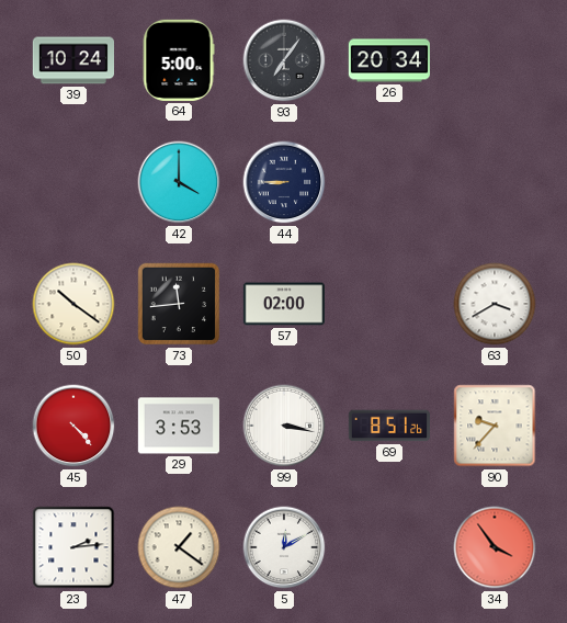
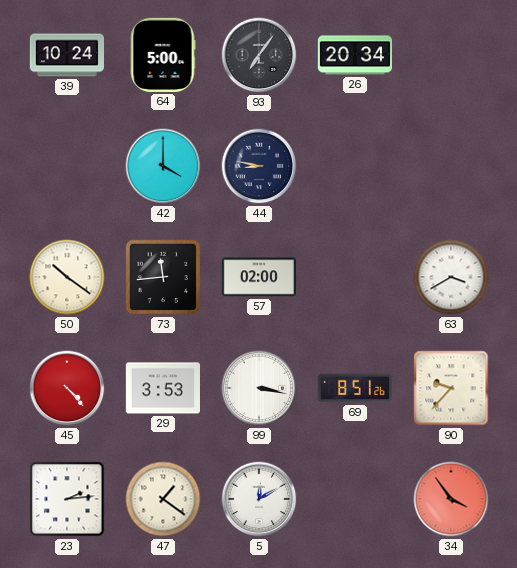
44: 8:45 -> 8:47 (259, 166)
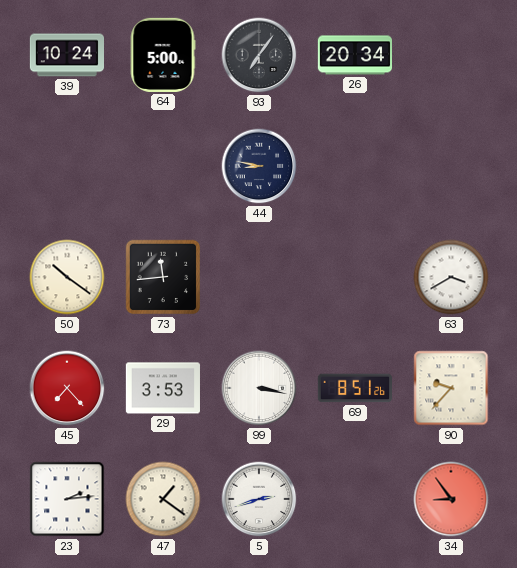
42: 4:00 -> none (163, 166)
57: 02:00 -> none (258, 277)
45: 4:23 -> 7:23 (67, 388)
5: 12:10 -> 2:42 (259, 499)
34: 3:54 -> 8:54 (451, 499)
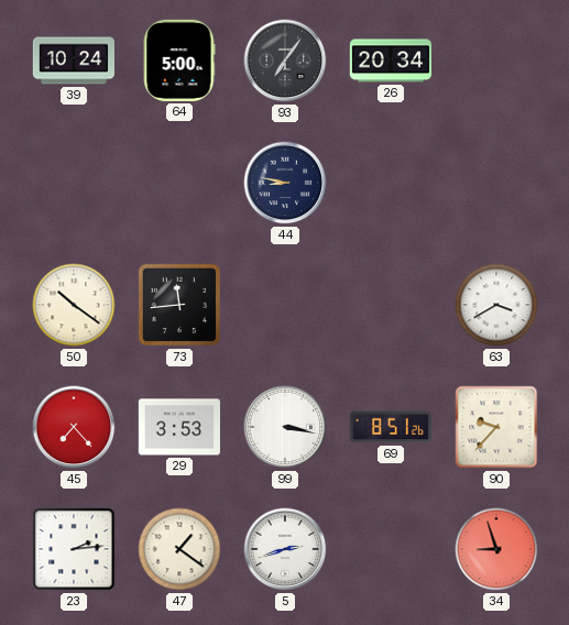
34: 8:54 -> 8:57 (496, 549)
